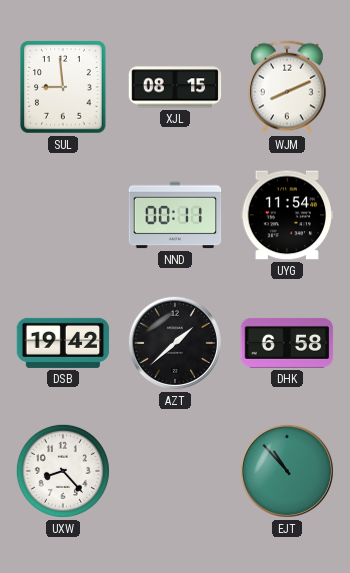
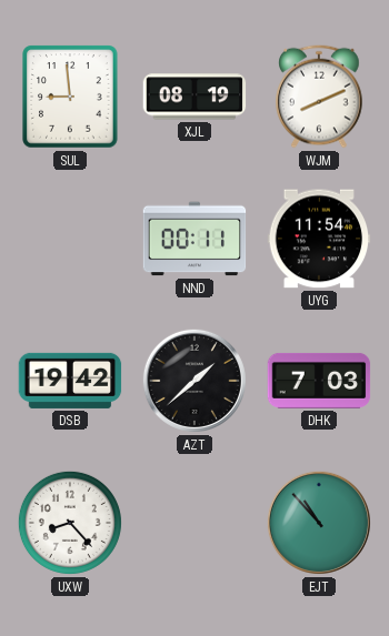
XJL: 08:15 -> 08:19 (194, 97)
DHK: 6:58 -> 7:03 (319, 381)
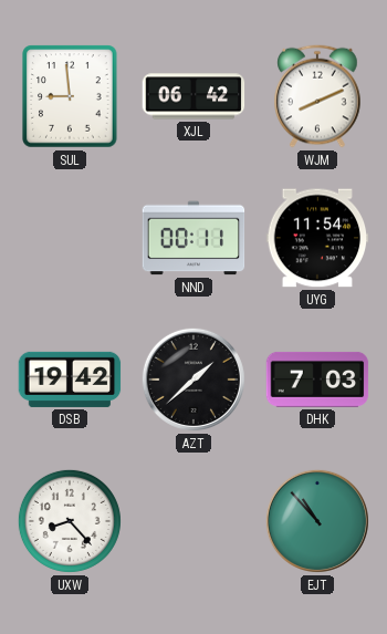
XJL: 08:19 -> 06:42 (193, 96)
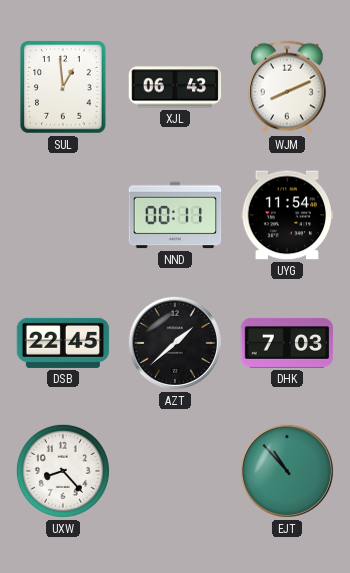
SUL: 8:59 -> 12:59 (63, 87)
XJL: 06:42 -> 06:43 (175, 87)
DSB: 19:42 -> 22:45 (63, 343)
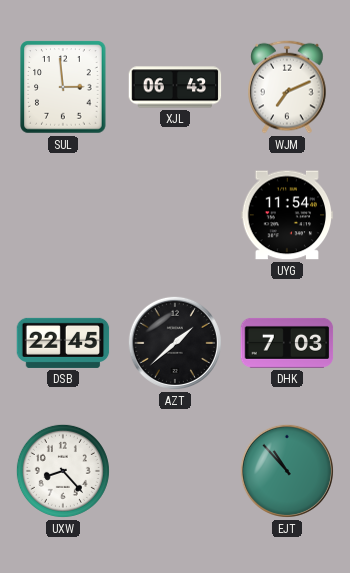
SUL: 12:59 -> 2:59 (63, 87)
WJM: 8:11 -> 7:11 (287, 87)
NND: 00:11 -> none (175, 215)
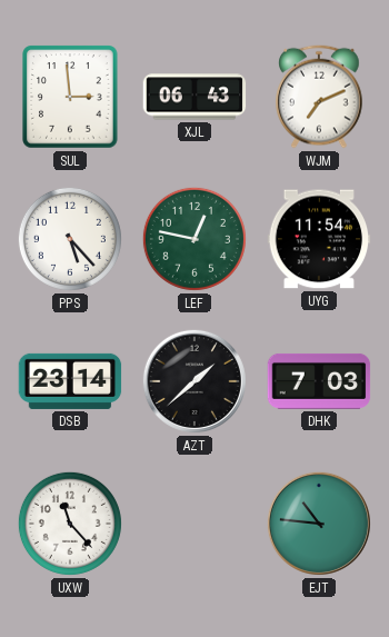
PPS: none -> 5:23 (70, 239)
LEF: none -> 12:47 (194, 239)
DSB: 22:45 -> 23:14 (70, 381)
UXW: 8:23 -> 11:23 (70, 524)
EJT: 10:53 -> 10:46 (319, 524)
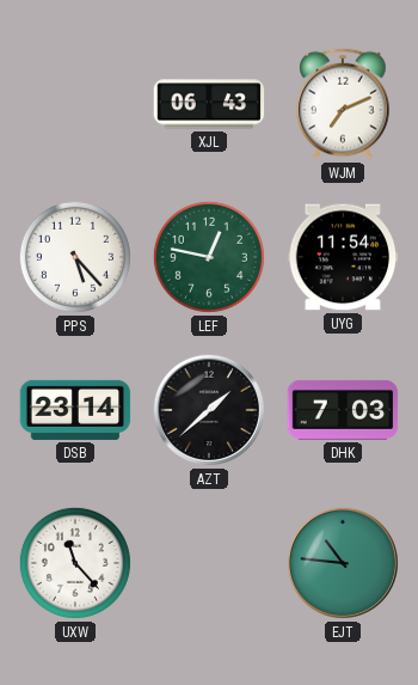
SUL: 2:59 -> none (70, 97)
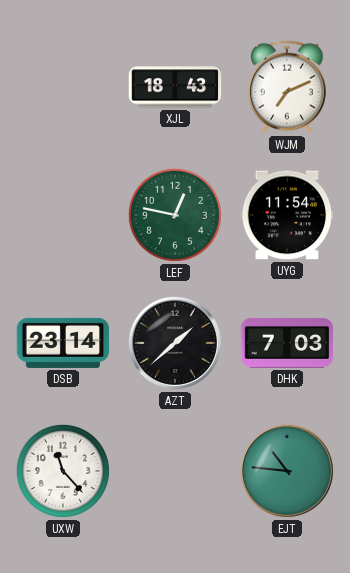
XJL: 06:43 -> 18:43 (175, 87)
PPS: 5:23 -> none (75, 257)
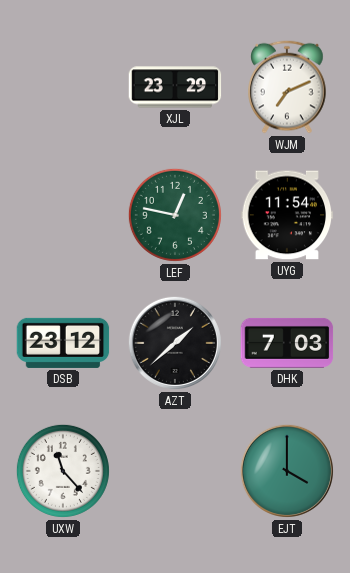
XJL: 18:43 -> 23:29 (175, 87)
DSB: 23:14 -> 23:12 (63, 343)
EJT: 10:46 -> 4:00 (287, 471)
